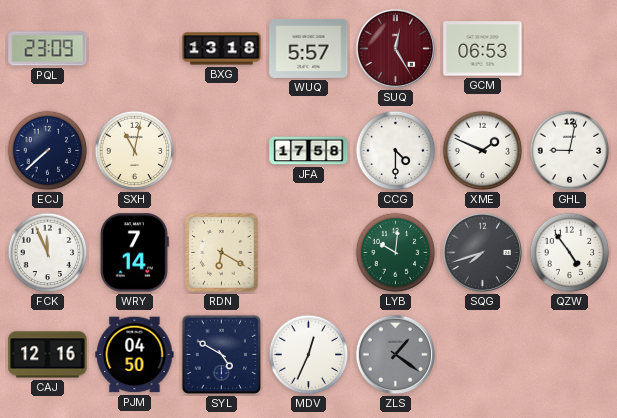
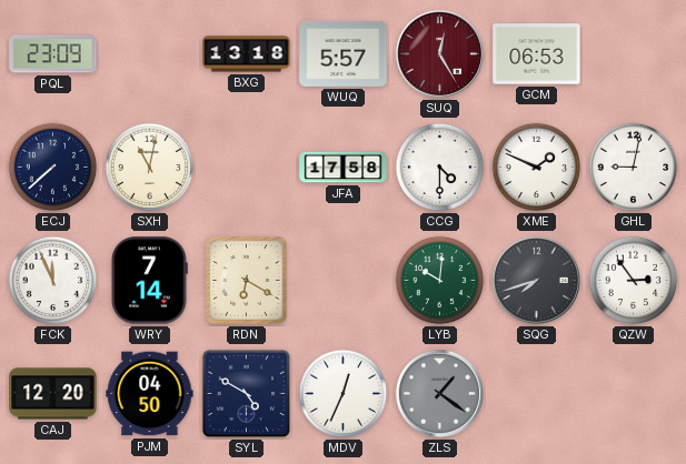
QZW: 4:54 -> 2:54 (634, 281)
CAJ: 12:16 -> 12:20 (53, 394)
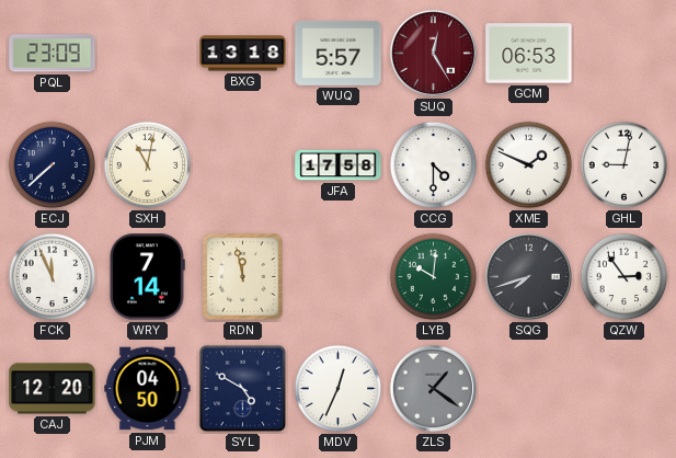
RDN: 6:20 -> 11:58 (243, 277)
